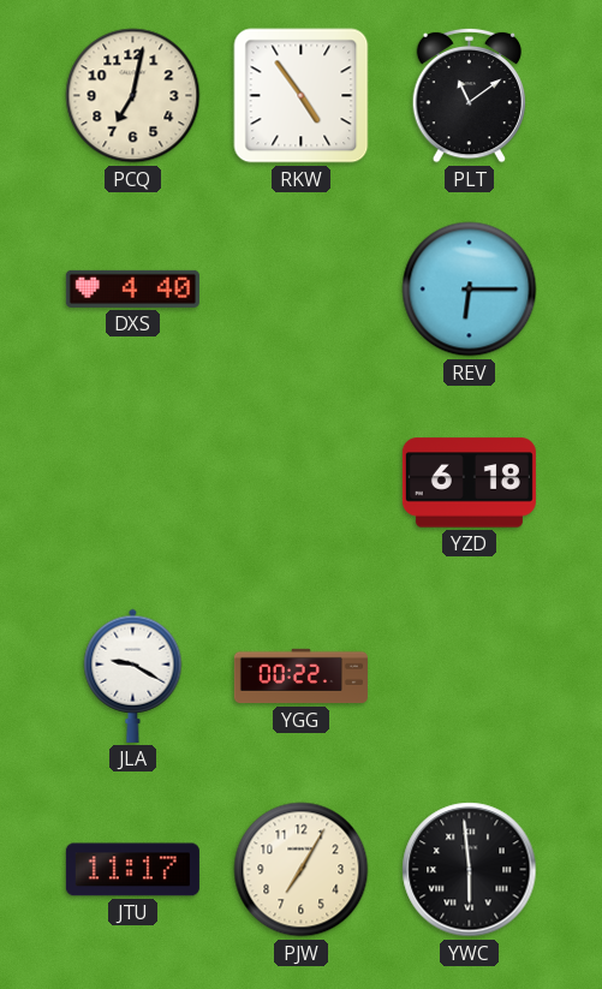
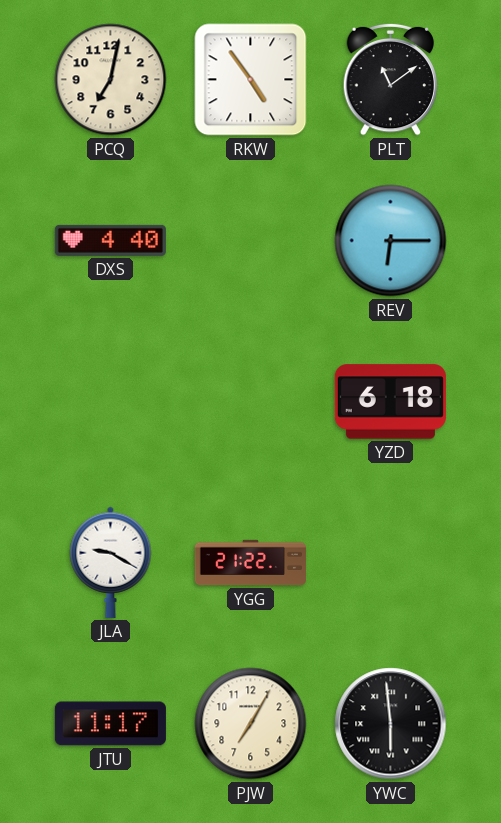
YGG: 00:22 -> 21:22 (250, 563)
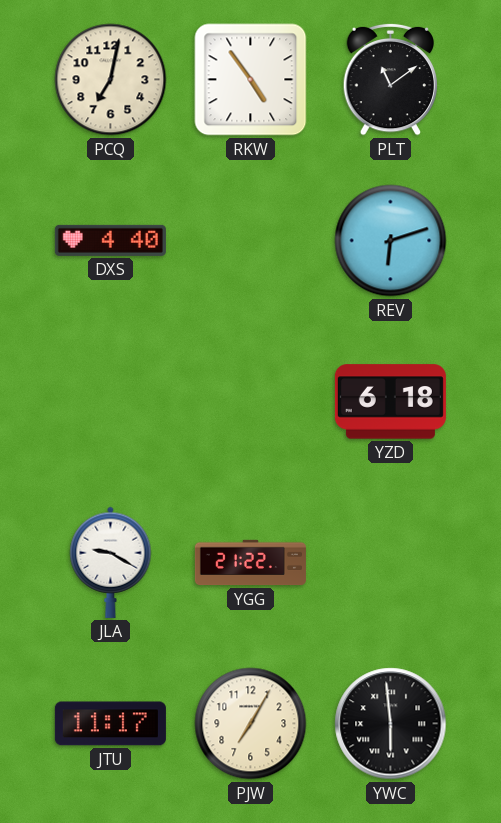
REV: 6:15 -> 6:12 (391, 241)
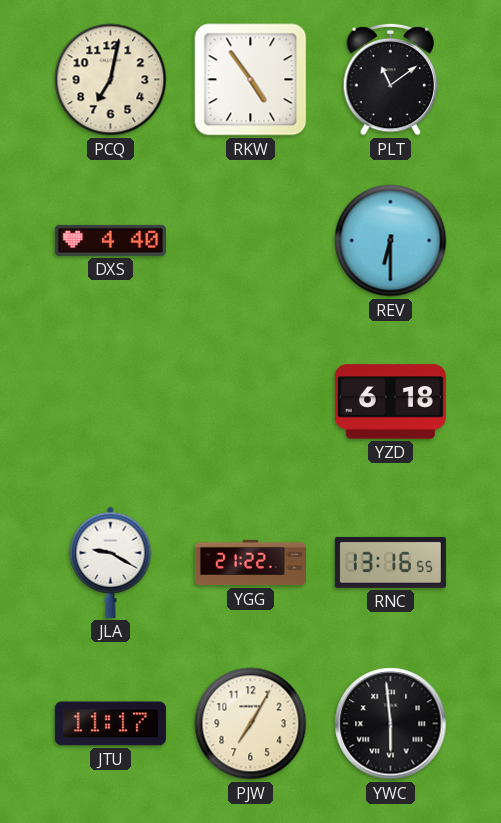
REV: 6:12 -> 6:30 (391, 241)
RNC: none -> 13:16 (390, 562)
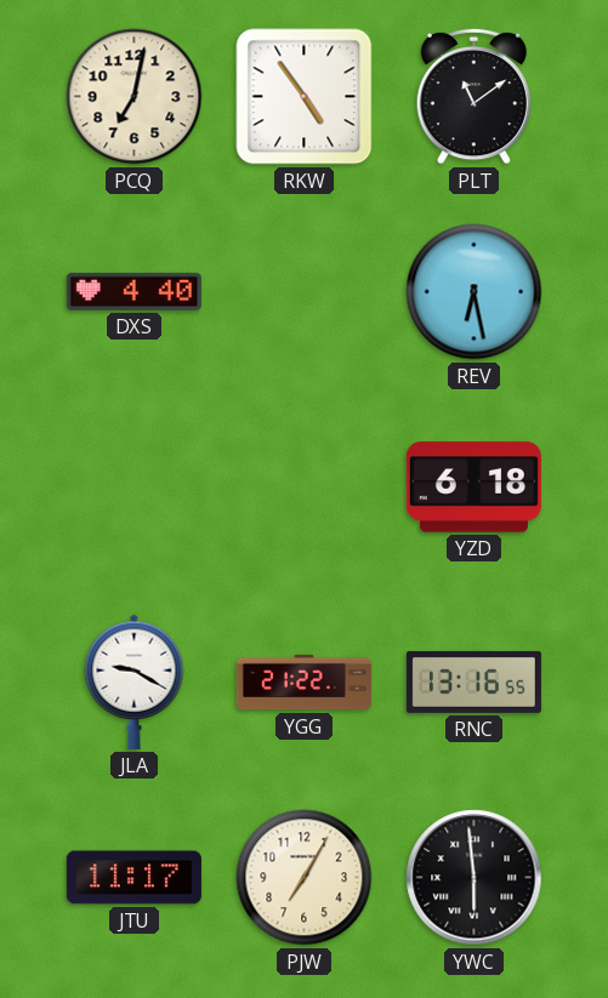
REV: 6:30 -> 6:28 (475, 292)
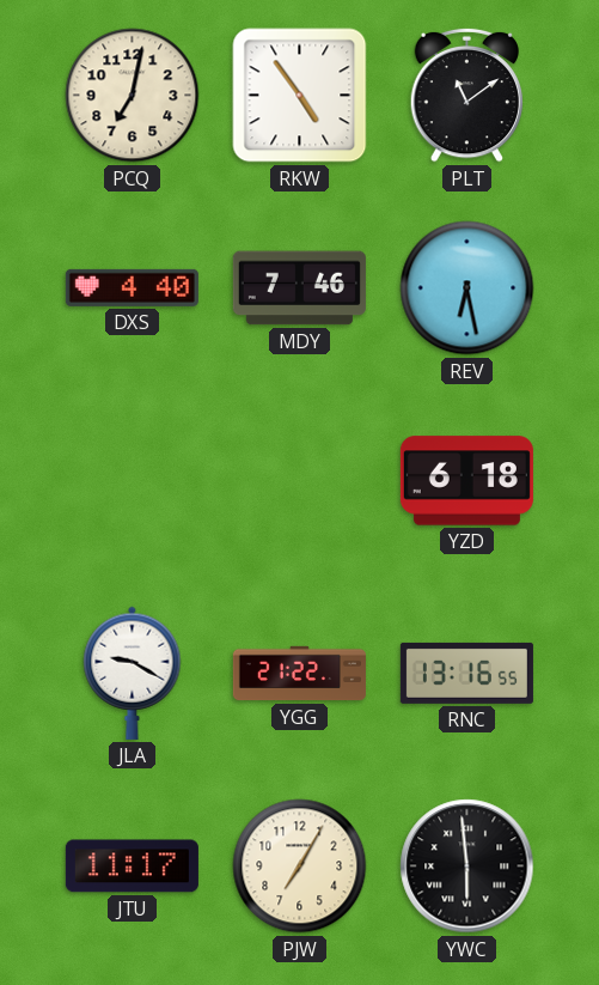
MDY: none -> 7:46 (299, 288)
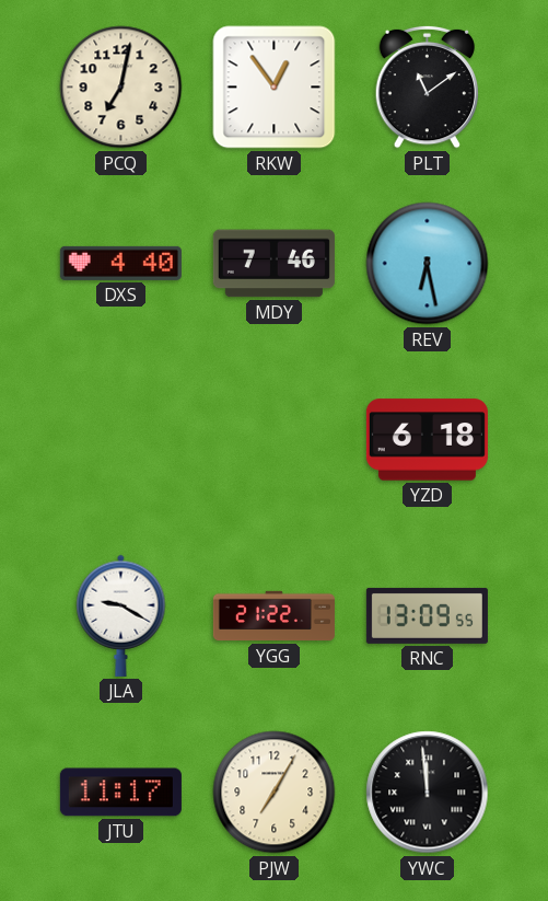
RKW: 4:54 -> 12:54 (275, 88)
RNC: 13:16 -> 13:09 (427, 615)
YWC: 5:59 -> 11:59 (428, 793)
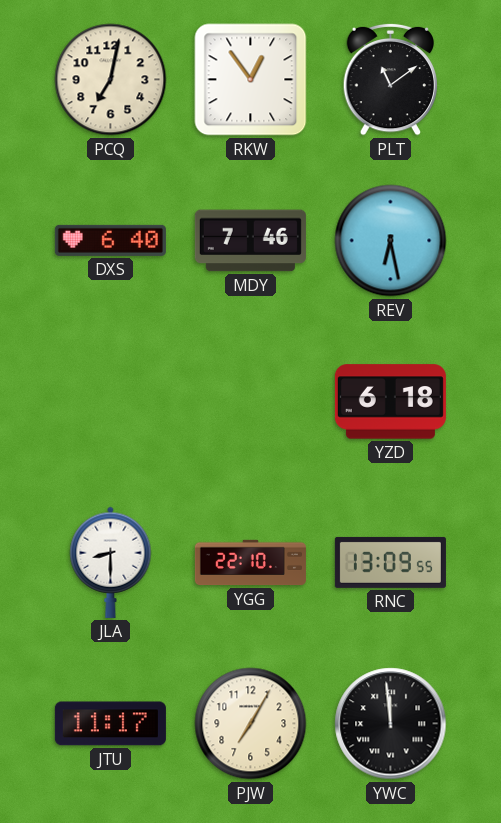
DXS: 4:40 -> 6:40 (110, 240)
JLA: 9:20 -> 8:30 (111, 562)
YGG: 21:22 -> 22:10 (250, 563)
